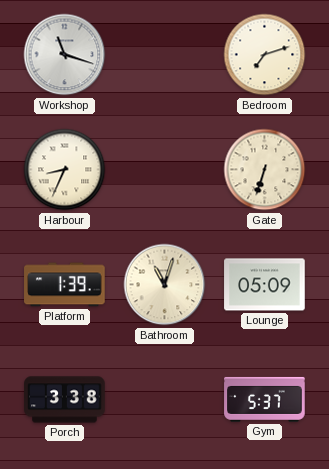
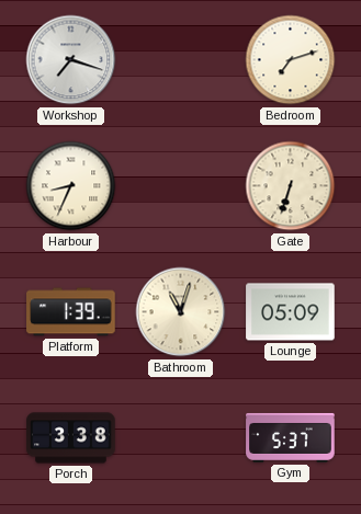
Workshop: 11:18 -> 7:18 (71, 60)
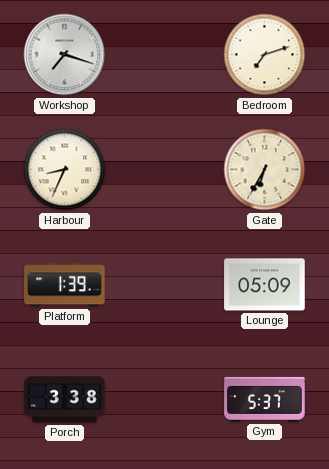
Gate: 6:33 -> 6:35 (265, 170)
Bathroom: 11:03 -> none (181, 312)
